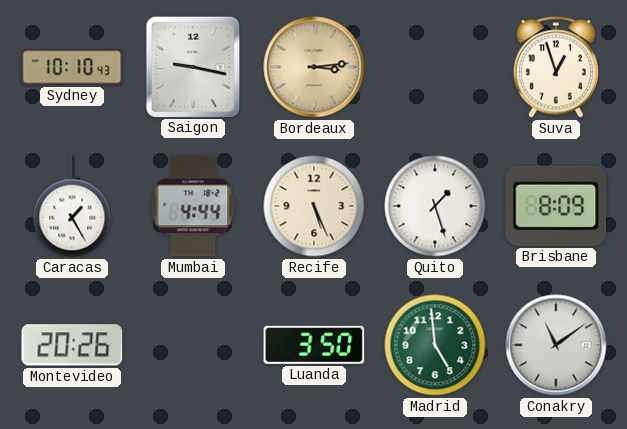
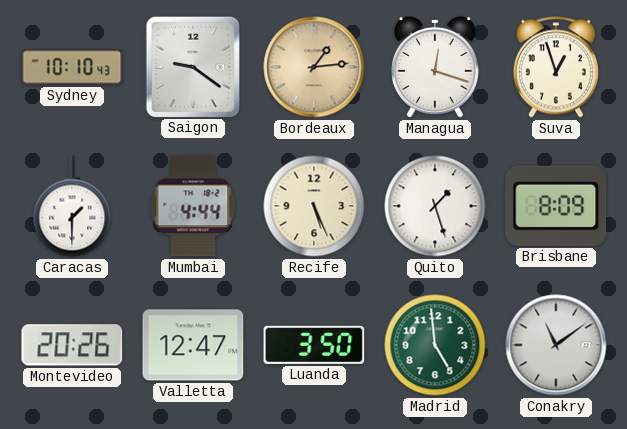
Saigon: 9:17 -> 9:21 (192, 66)
Bordeaux: 3:14 -> 1:14 (314, 67)
Managua: none -> 12:18 (435, 67)
Caracas: 1:25 -> 1:30 (72, 206)
Valletta: none -> 12:47 (193, 345)
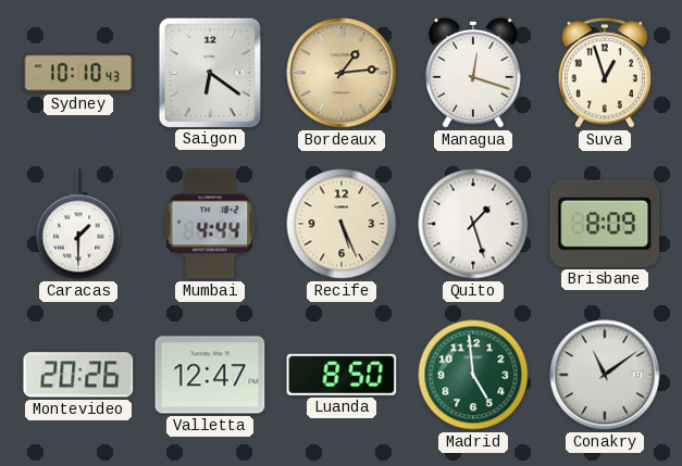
Saigon: 9:21 -> 6:21 (209, 72)
Luanda: 3:50 -> 8:50 (342, 375)
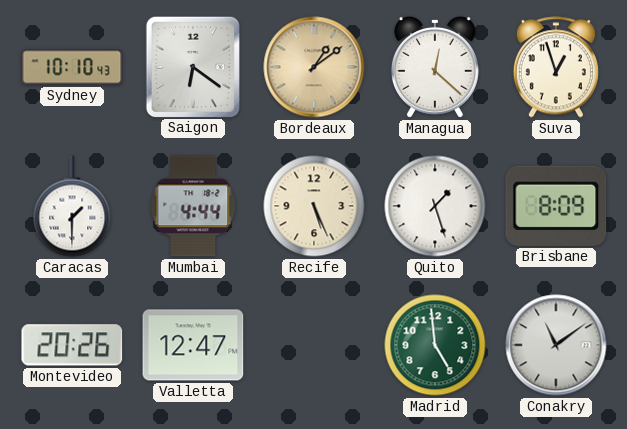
Bordeaux: 1:14 -> 1:09 (314, 67)
Managua: 12:18 -> 12:22 (435, 67)
Luanda: 8:50 -> none (342, 375)
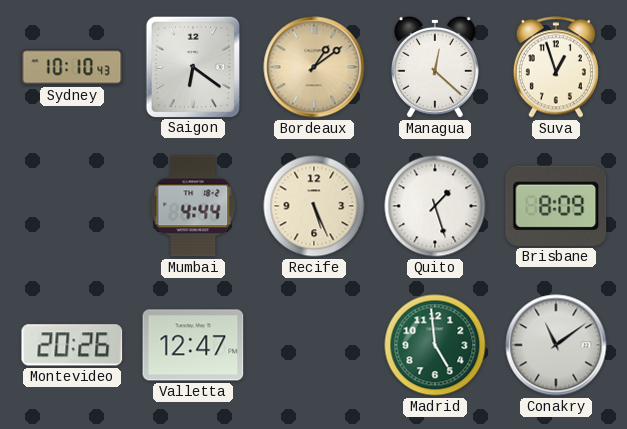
Caracas: 1:30 -> none (72, 206)
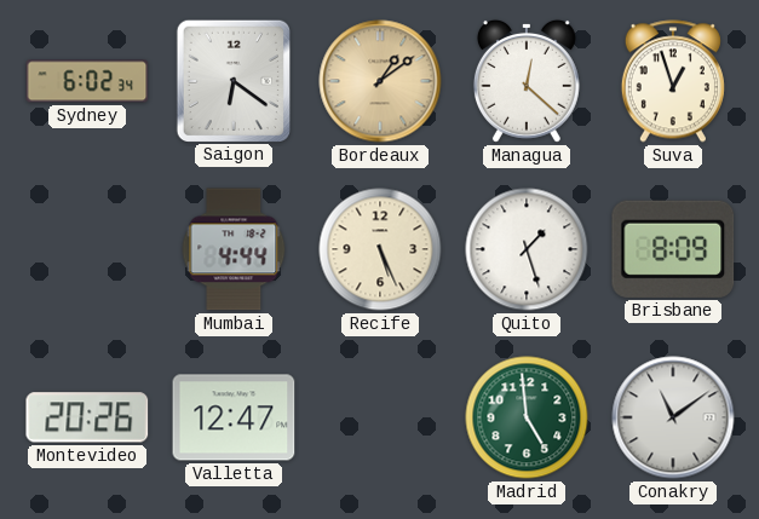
Sydney: 10:10 -> 6:02 (87, 81)
